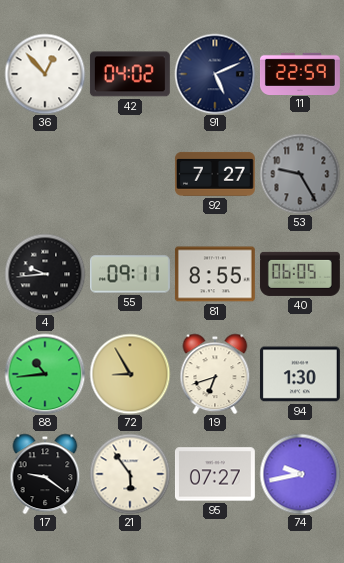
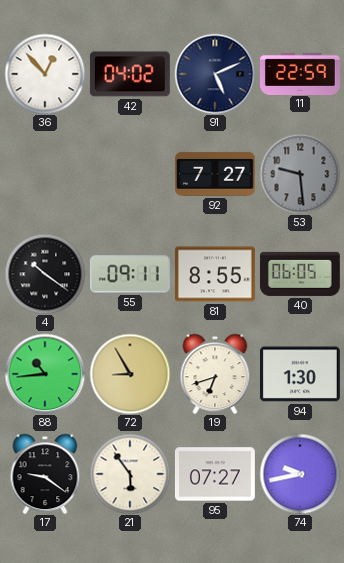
53: 9:25 -> 9:29 (300, 174)
4: 9:44 -> 10:21 (45, 274)
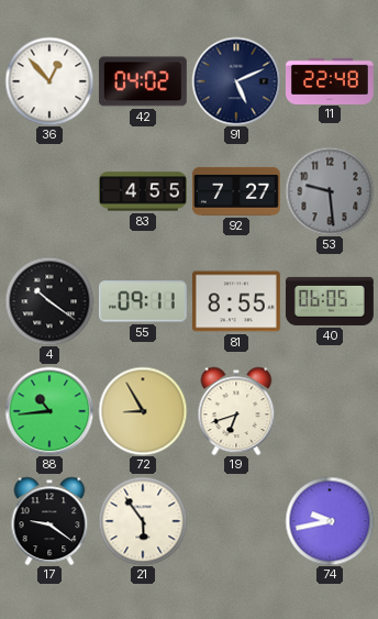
11: 22:59 -> 22:48 (330, 80)
83: none -> 4:55 (143, 191)
94: 1:30 -> none (300, 374)
95: 07:27 -> none (215, 474)
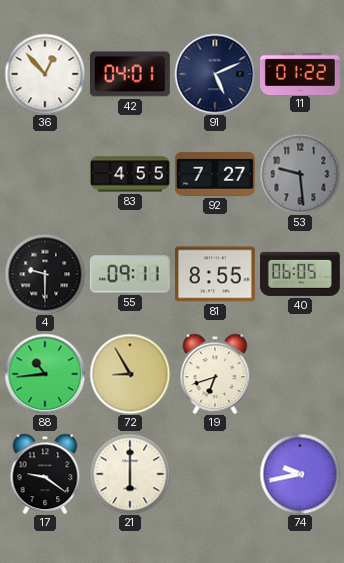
42: 04:02 -> 04:01 (130, 74)
11: 22:48 -> 01:22 (300, 73)
4: 10:21 -> 9:30 (45, 274)
21: 5:54 -> 6:00 (130, 474)
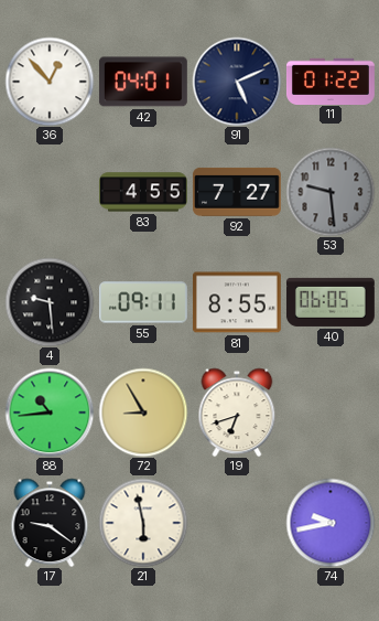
4: 9:30 -> 9:29 (50, 302)
21: 6:00 -> 5:58 (143, 523)
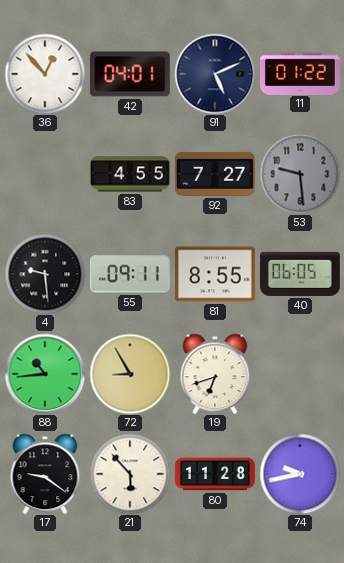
21: 5:58 -> 5:53 (130, 474)
80: none -> 11:28 (215, 474)
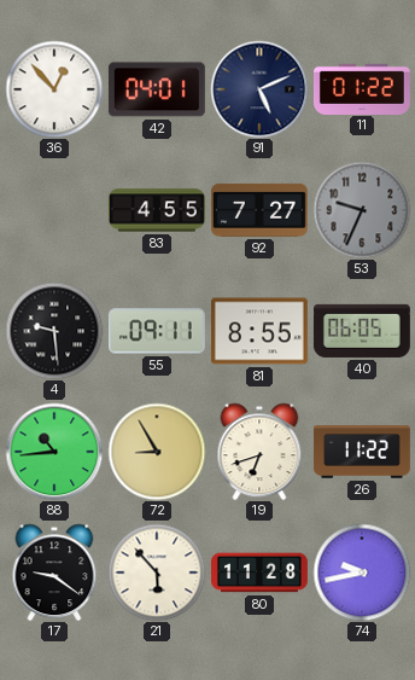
53: 9:29 -> 9:34 (362, 210)
26: none -> 11:22 (362, 452)
